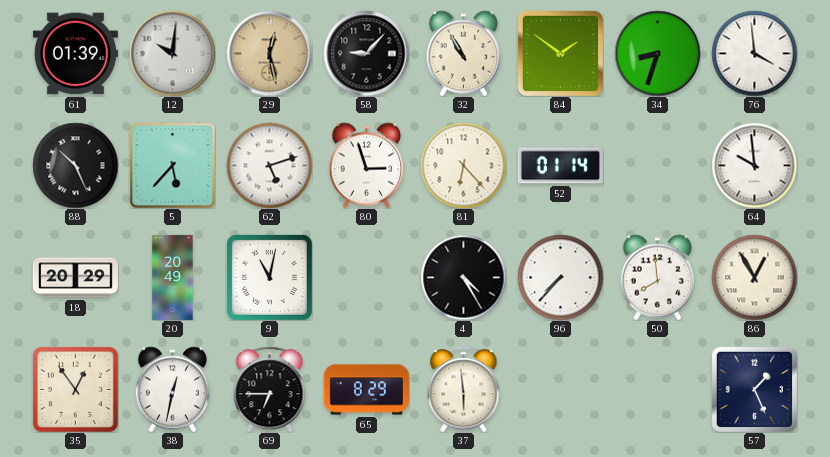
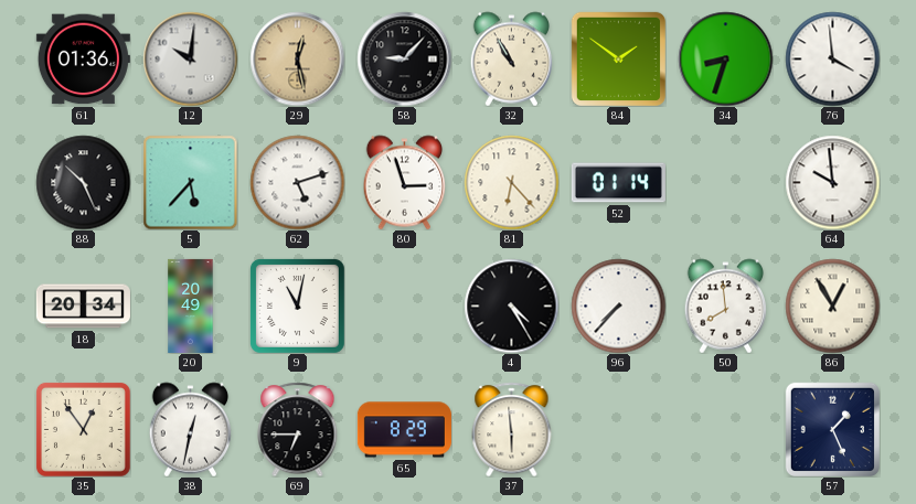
61: 01:39 -> 01:36 (83, 60)
18: 20:29 -> 20:34 (83, 307)
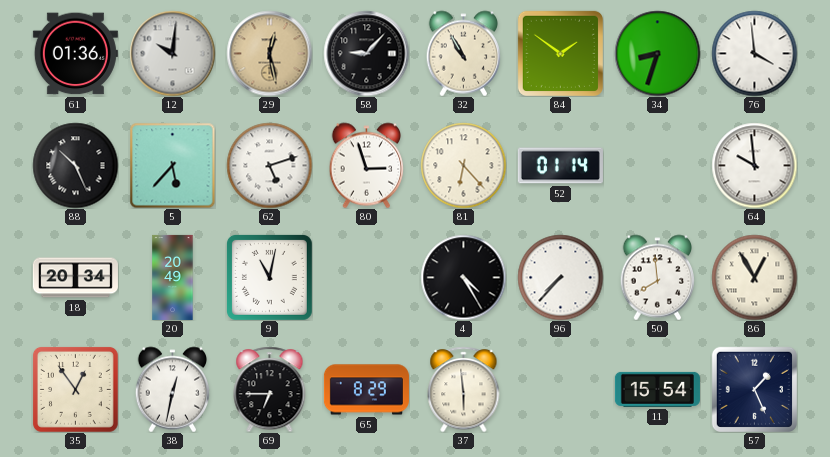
11: none -> 15:54 (657, 389)
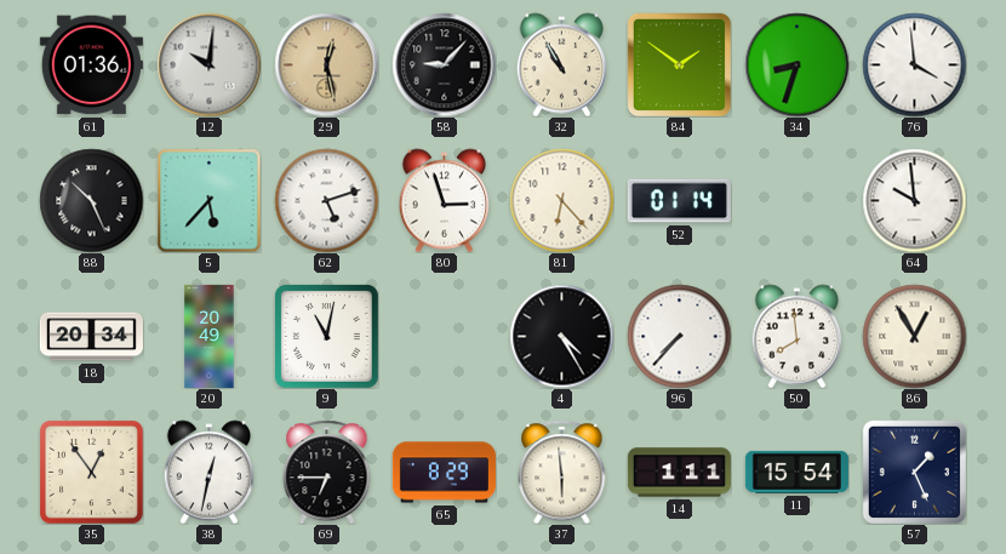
14: none -> 1:11 (679, 473)
